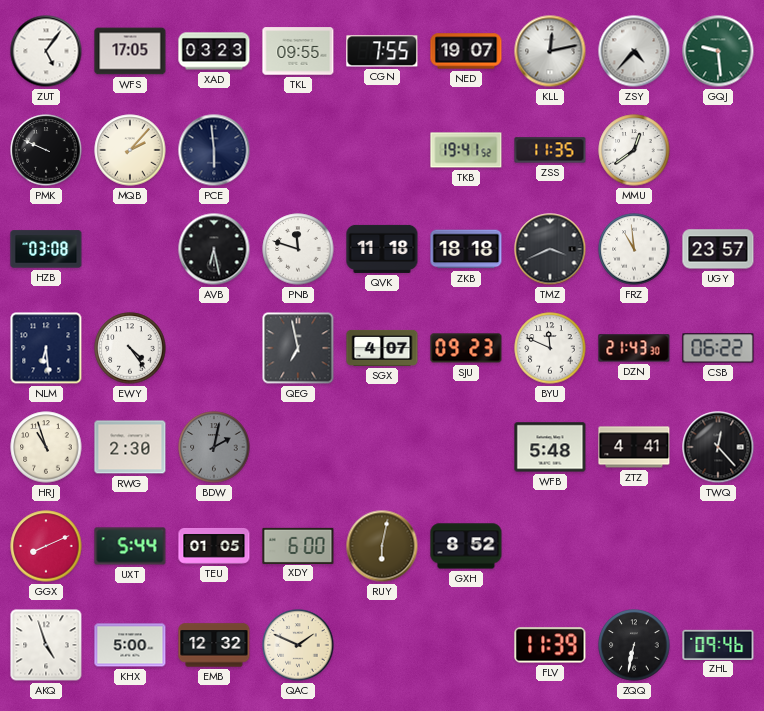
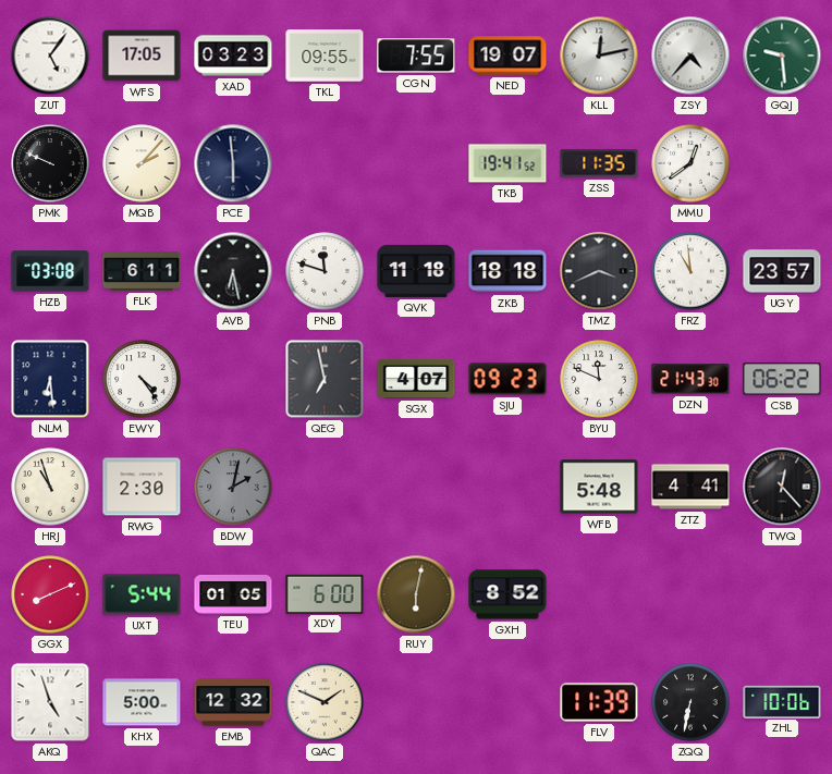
FLK: none -> 6:11 (142, 271)
ZHL: 09:46 -> 10:06 (782, 701)
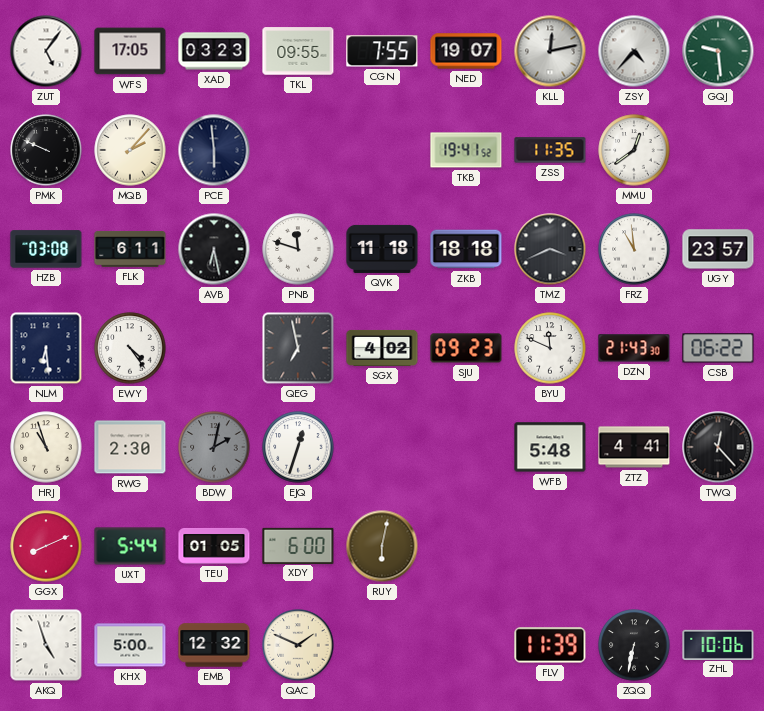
SGX: 4:07 -> 4:02 (382, 348)
EJQ: none -> 12:33 (298, 447)
GXH: 8:52 -> none (507, 594)
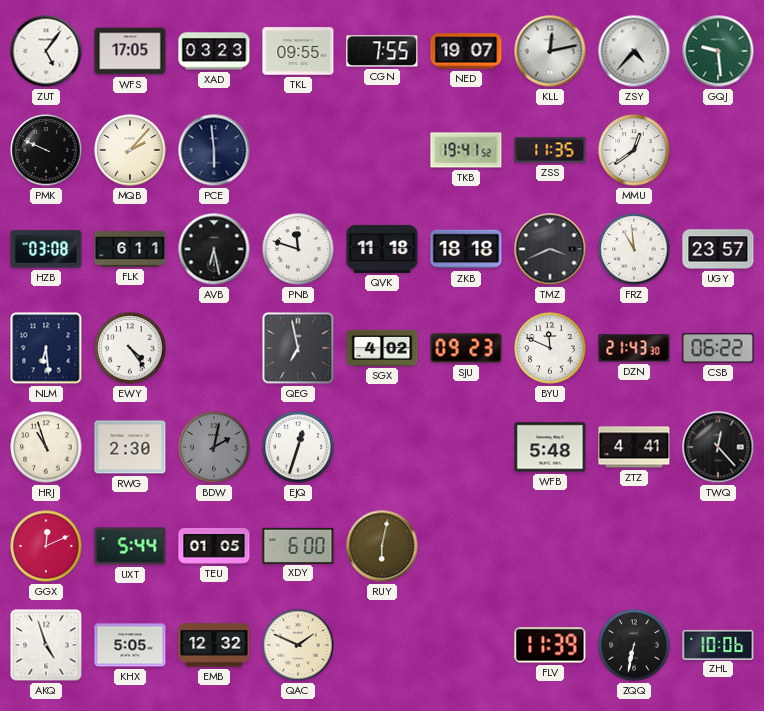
GGX: 8:11 -> 12:11 (46, 546)
KHX: 5:00 -> 5:05 (130, 645)
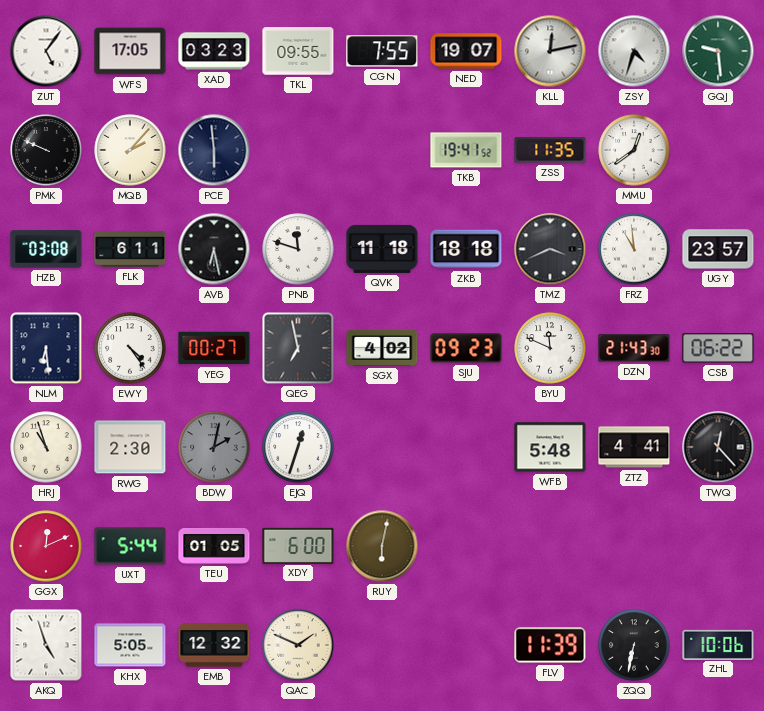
ZSY: 4:37 -> 4:33 (634, 51)
YEG: none -> 00:27 (214, 348)
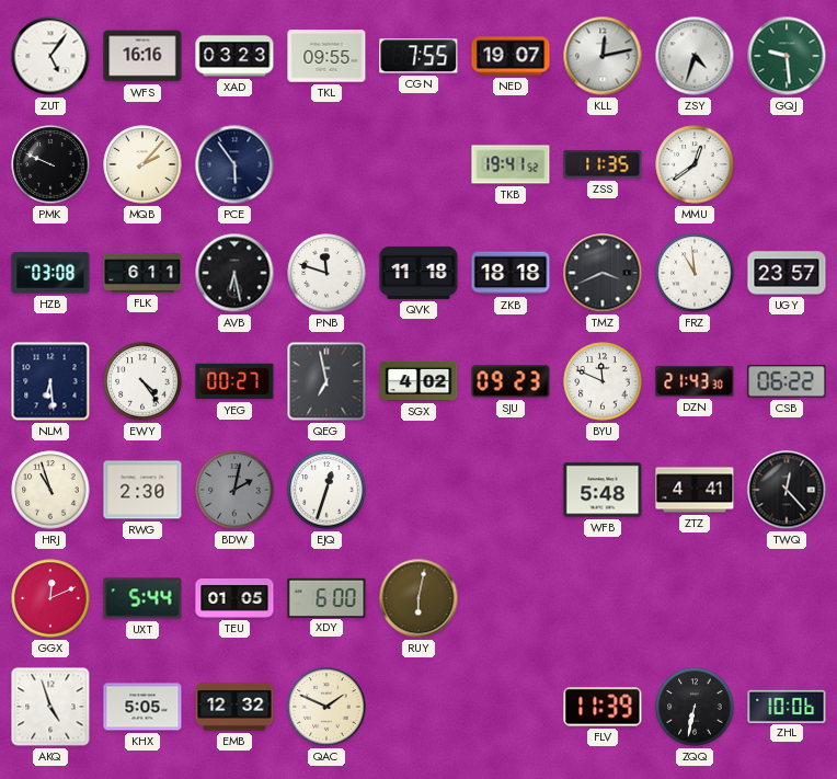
WFS: 17:05 -> 16:16 (142, 56)
PCE: 5:59 -> 5:54 (234, 164)
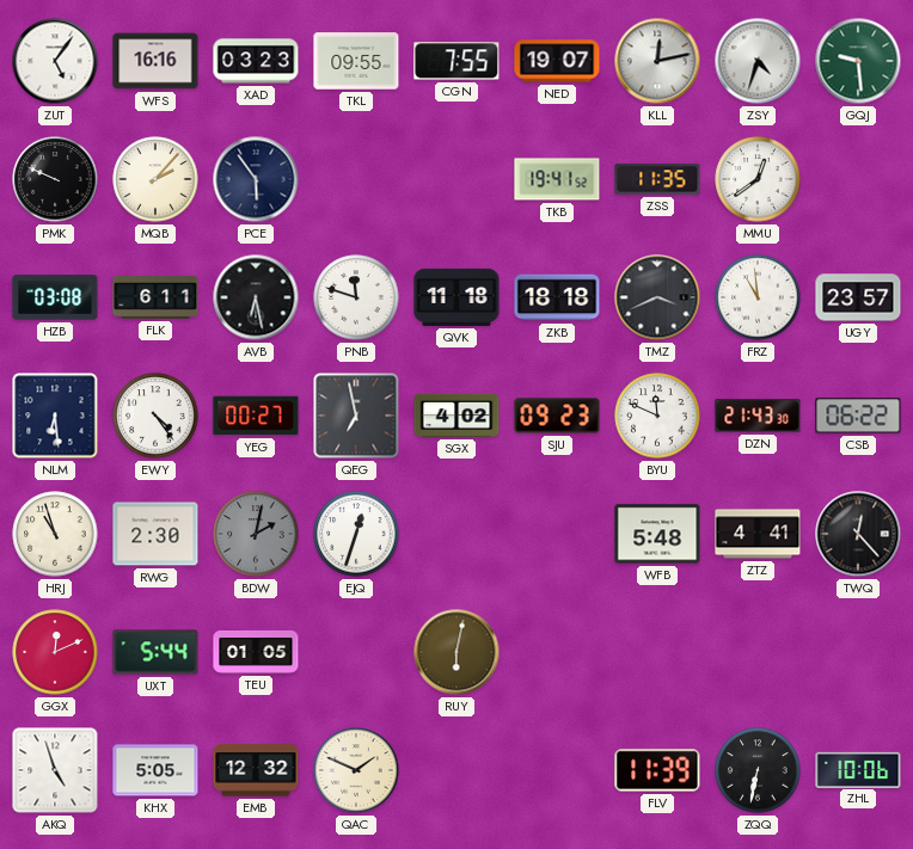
XDY: 6:00 -> none (326, 597)
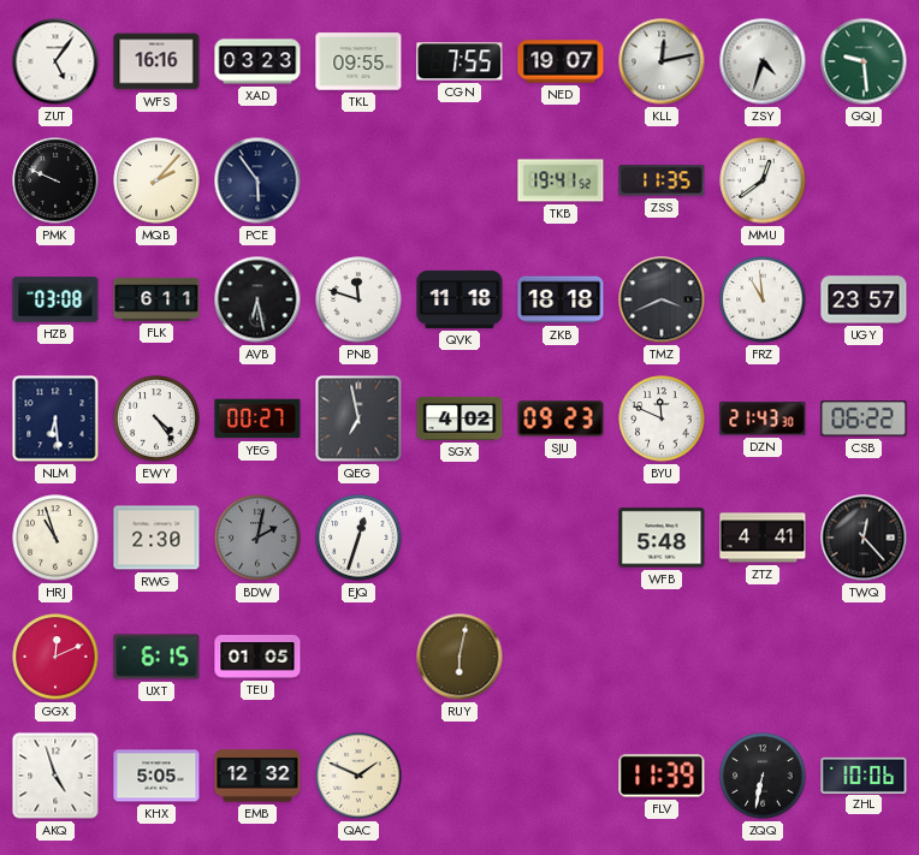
UXT: 5:44 -> 6:15 (156, 657)
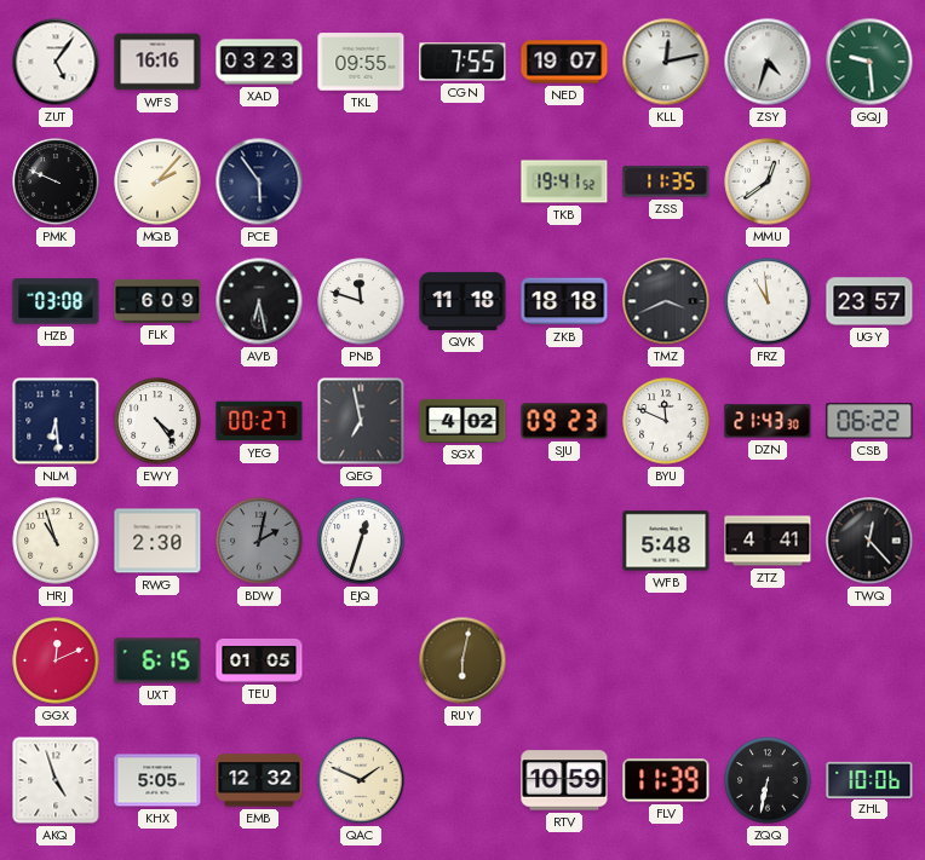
FLK: 6:11 -> 6:09 (157, 301)
RTV: none -> 10:59 (564, 780)
